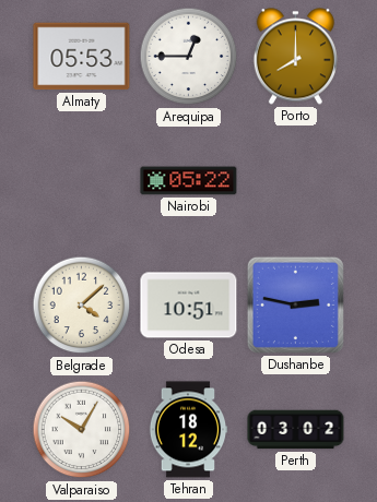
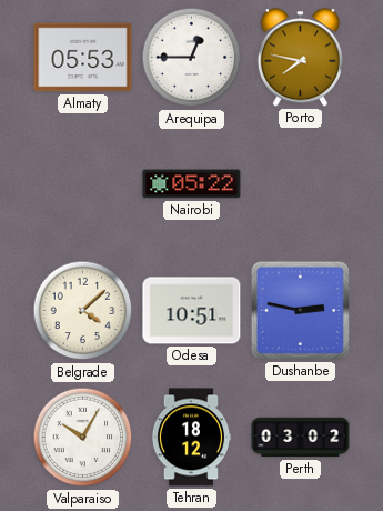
Porto: 8:00 -> 7:47 (300, 58)
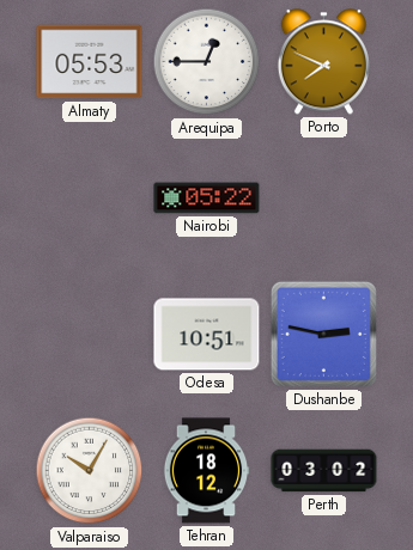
Porto: 7:47 -> 7:49 (323, 62)
Belgrade: 4:08 -> none (83, 311)
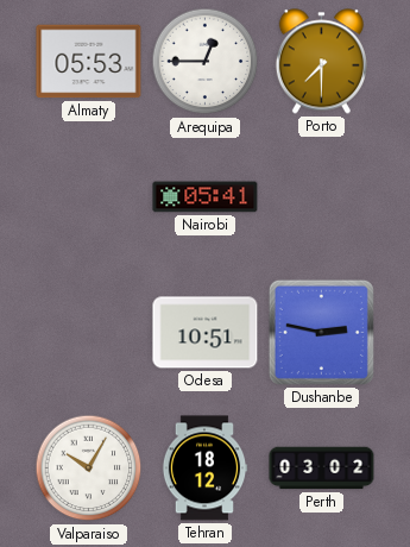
Porto: 7:49 -> 7:30 (321, 62)
Nairobi: 05:22 -> 05:41 (206, 197)
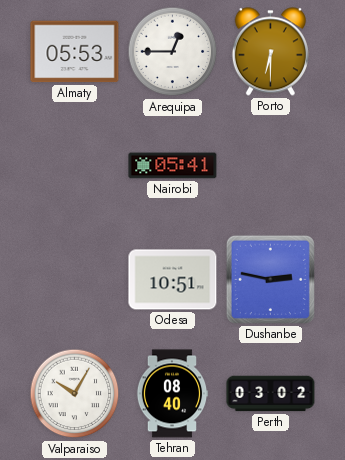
Porto: 7:30 -> 6:30 (270, 52)
Tehran: 18:12 -> 08:40 (172, 394)
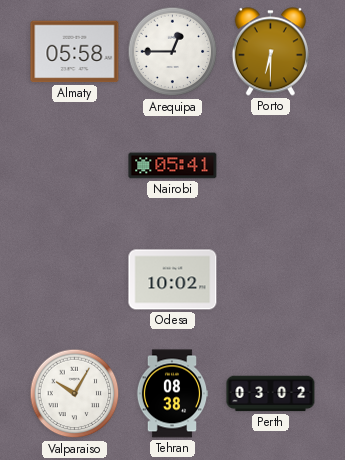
Almaty: 05:53 -> 05:58 (75, 52)
Odesa: 10:51 -> 10:02 (173, 280)
Dushanbe: 2:47 -> none (270, 279)
Tehran: 08:40 -> 08:38 (172, 394)
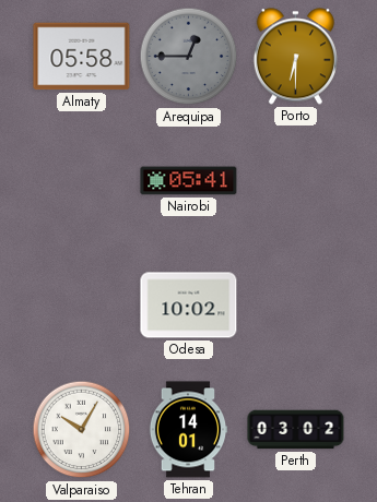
Arequipa dial: white -> grey (189, 57)
Tehran: 08:38 -> 14:01 (188, 430)
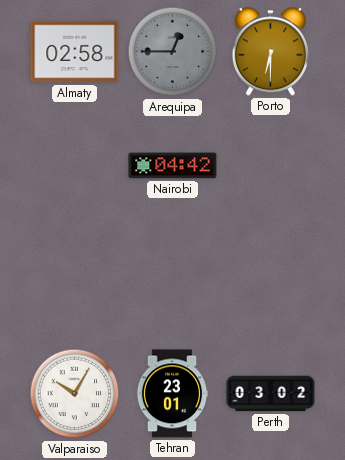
Almaty: 05:58 -> 02:58 (75, 52)
Nairobi: 05:41 -> 04:42 (173, 166)
Odesa: 10:02 -> none (189, 306)
Tehran: 14:01 -> 23:01 (172, 394)
